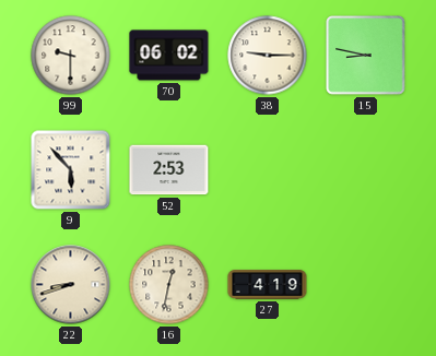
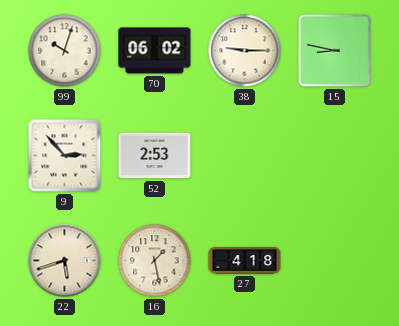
99: 9:30 -> 10:03 (65, 51)
9: 5:53 -> 2:53 (65, 156)
22: 8:42 -> 5:42 (65, 261)
16: 12:32 -> 1:28 (155, 261)
27: 4:19 -> 4:18 (245, 261)
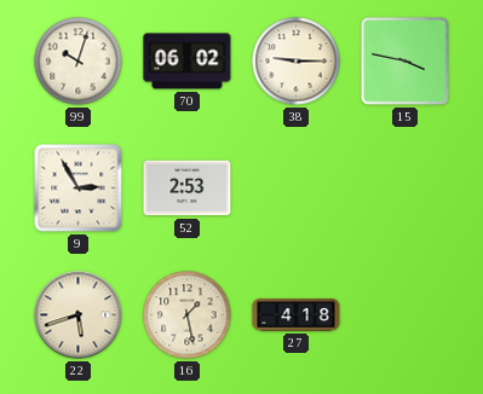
15: 8:47 -> 3:47 (406, 62)
9: 2:53 -> 2:55 (79, 189)
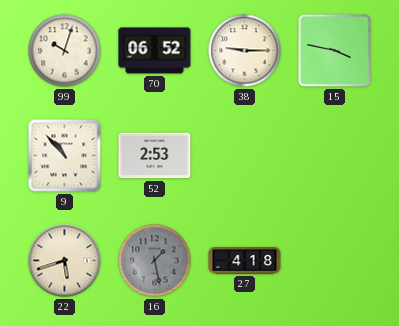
70: 06:02 -> 06:52 (155, 51)
9: 2:55 -> 10:53 (65, 156)
16 dial: cream -> grey (155, 261)
